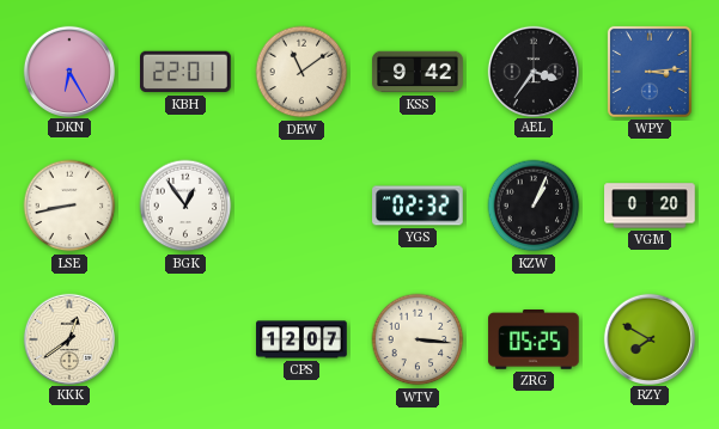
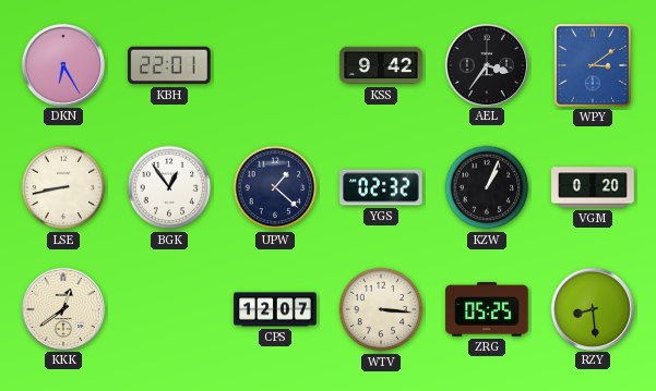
DEW: 11:09 -> none (301, 72)
WPY: 3:14 -> 3:09 (593, 65)
UPW: none -> 1:22 (275, 187)
RZY: 7:50 -> 8:29 (592, 308)
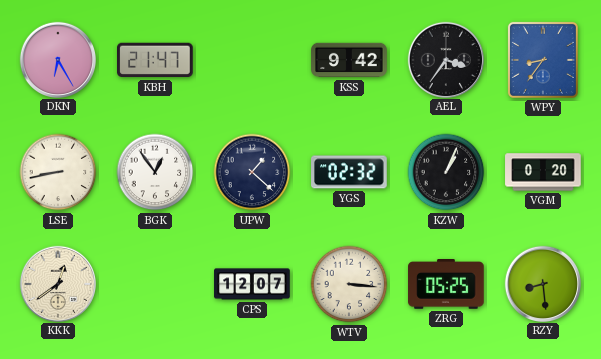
KBH: 22:01 -> 21:47 (156, 60)
WPY: 3:09 -> 8:36 (543, 60)
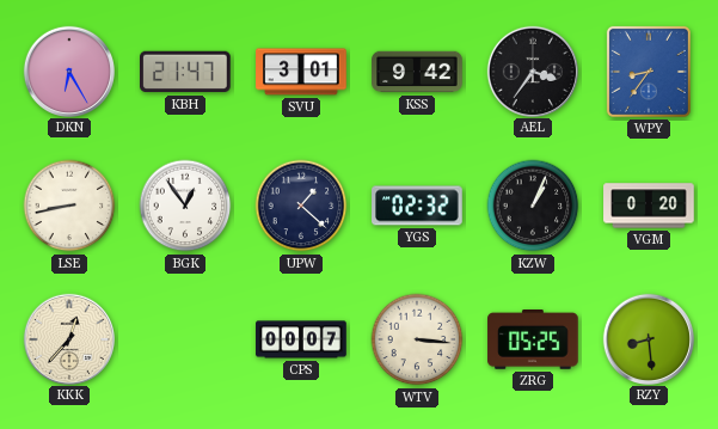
SVU: none -> 3:01 (301, 72)
KKK: 12:39 -> 12:37 (68, 338)
CPS: 12:07 -> 00:07 (301, 339)
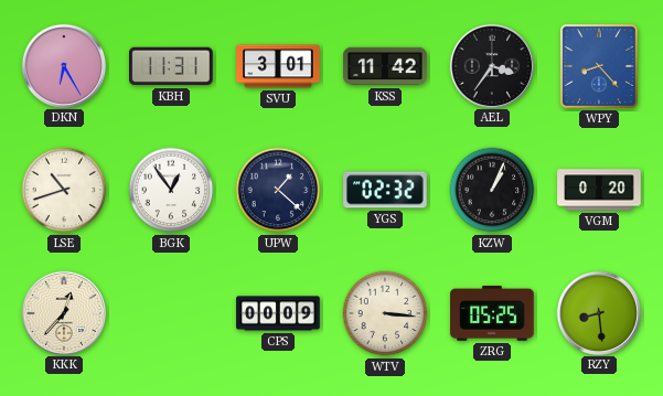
KBH: 21:47 -> 11:31 (172, 66)
KSS: 9:42 -> 11:42 (385, 66)
WPY: 8:36 -> 8:23 (599, 66)
LSE: 8:43 -> 10:42 (64, 190)
CPS: 00:07 -> 00:09 (278, 313)
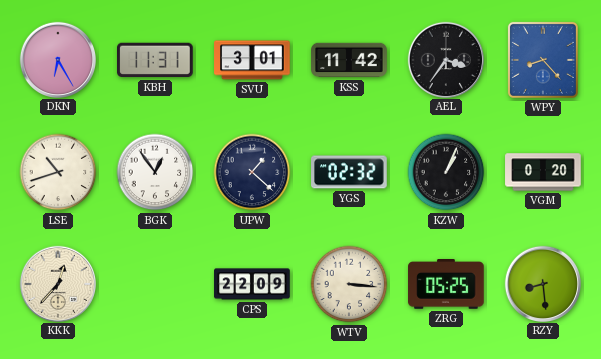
CPS: 00:09 -> 22:09 (252, 284)
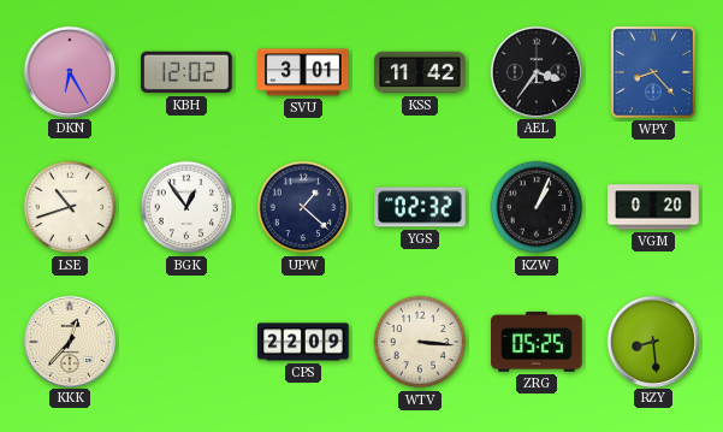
KBH: 11:31 -> 12:02 (188, 72)
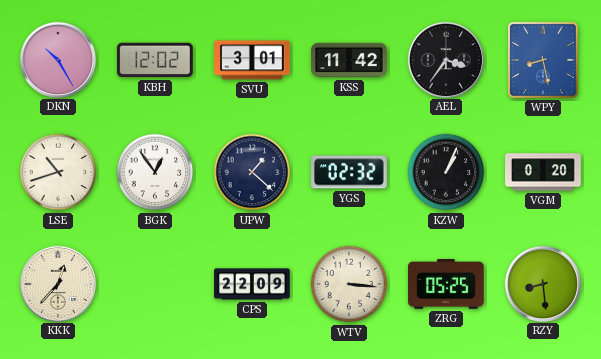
DKN: 6:25 -> 10:25 (57, 59)
WPY: 8:23 -> 8:28 (543, 60)
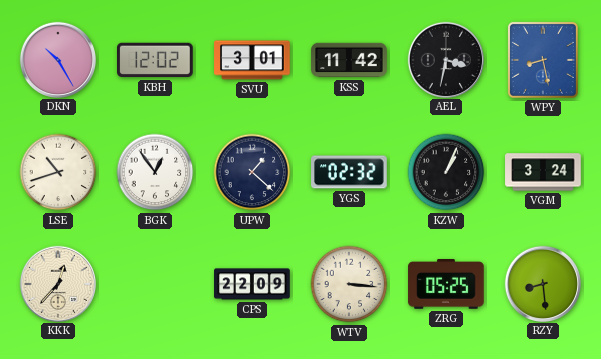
AEL: 3:36 -> 3:32 (445, 59)
VGM: 0:20 -> 3:24 (543, 172)
